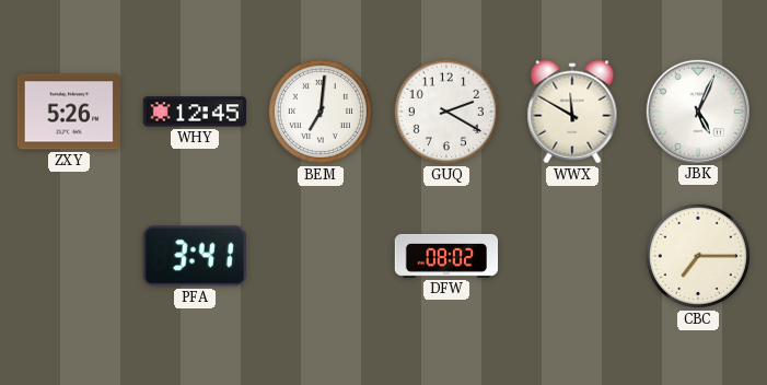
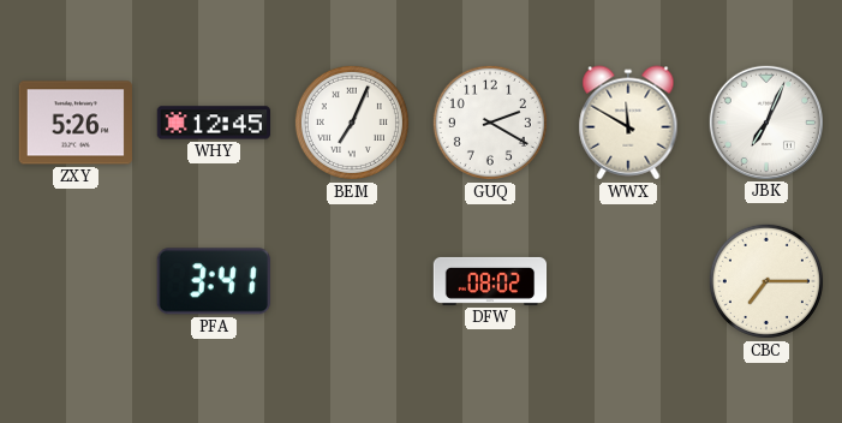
BEM: 7:01 -> 7:04 (352, 123)
JBK: 5:04 -> 7:04 (765, 121)
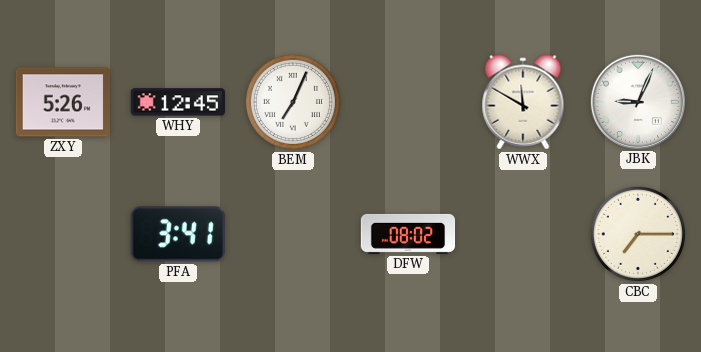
GUQ: 2:20 -> none (490, 123)
JBK: 7:04 -> 9:04 (637, 101)
